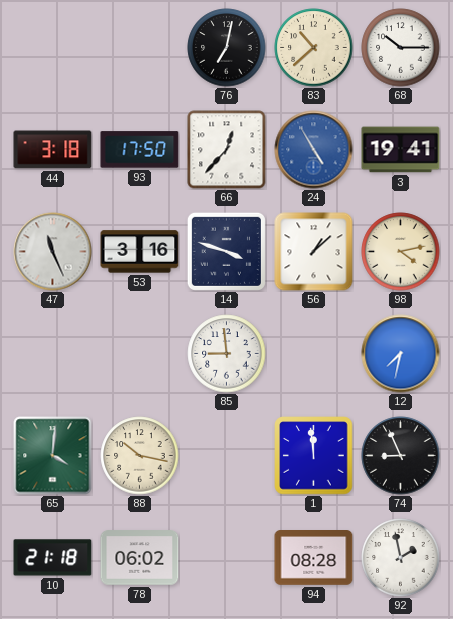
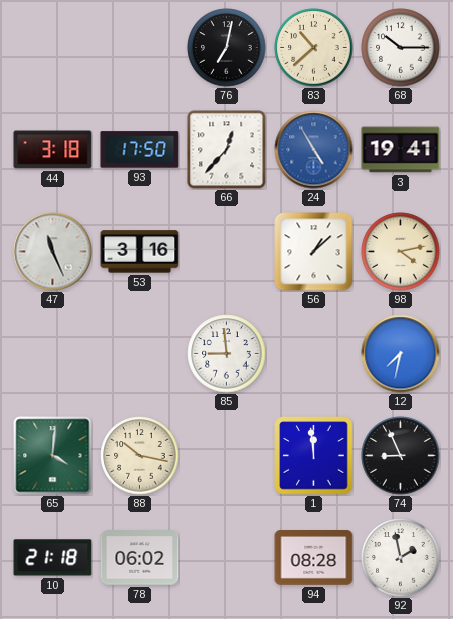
14: 3:48 -> none (226, 251)
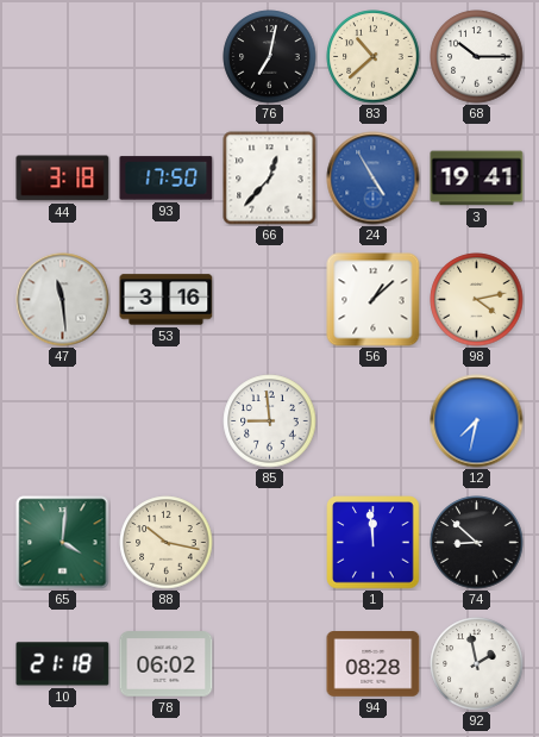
47: 11:26 -> 11:29 (63, 300)
74: 8:56 -> 8:52 (477, 543)
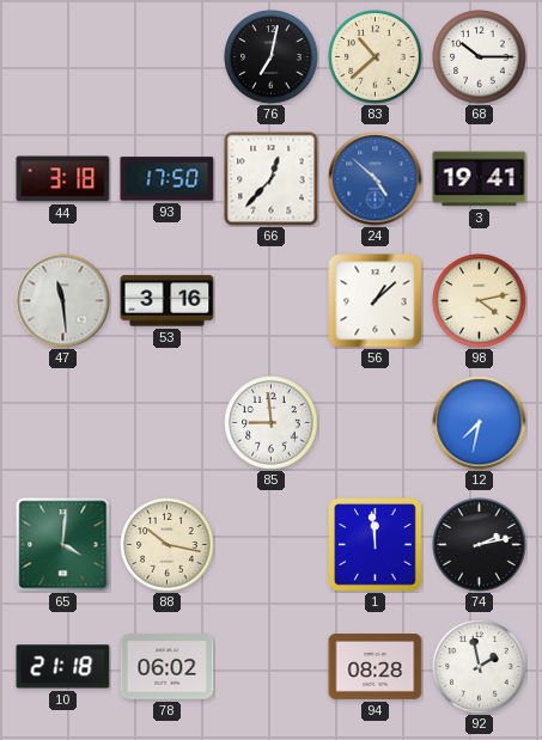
24: 4:55 -> 4:52 (376, 179)
74: 8:52 -> 2:13 (480, 545)
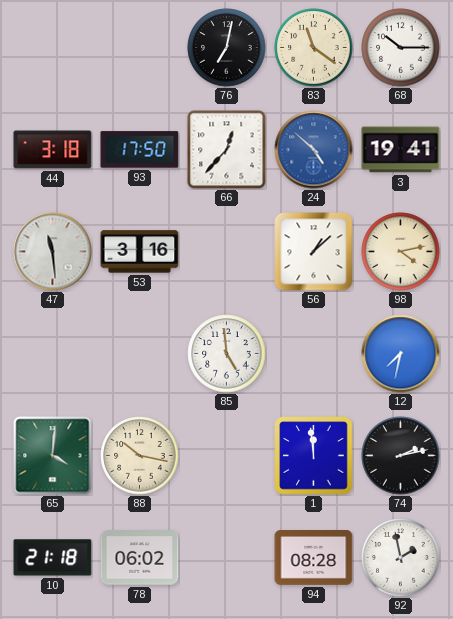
83: 10:38 -> 11:21 (314, 48)
85: 8:59 -> 4:59 (227, 354)
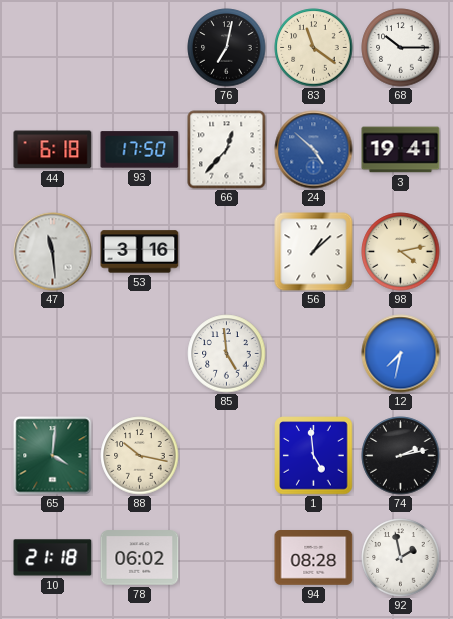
44: 3:18 -> 6:18 (53, 150)
1: 11:59 -> 4:59 (314, 456)
